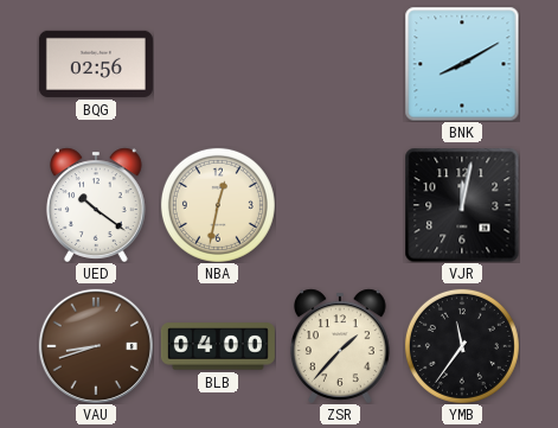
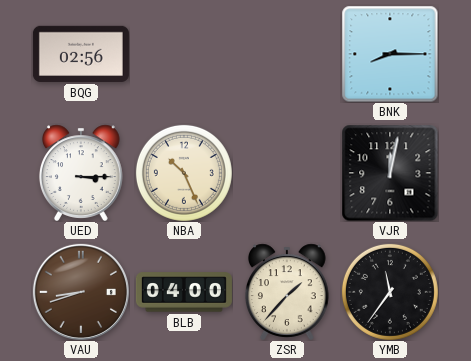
BNK: 8:10 -> 8:15 (390, 54)
UED: 10:21 -> 3:15 (81, 173)
NBA: 12:32 -> 10:26 (184, 173)
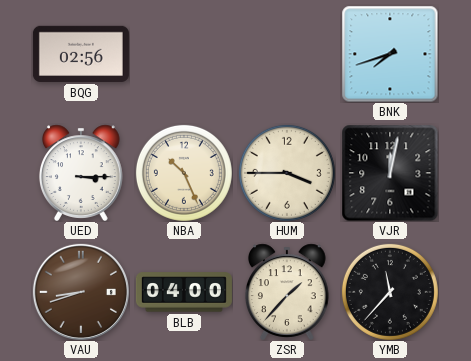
BNK: 8:15 -> 7:42 (390, 54)
HUM: none -> 3:45 (287, 173)
YMB: 11:36 -> 11:37 (390, 292)
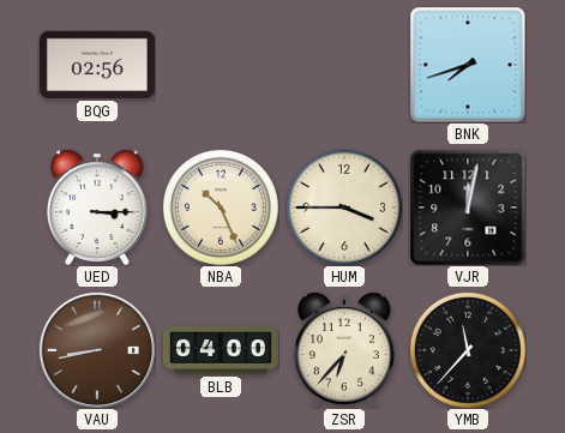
VAU: 8:42 -> 8:43 (97, 350)
ZSR: 1:37 -> 6:37 (344, 350)
